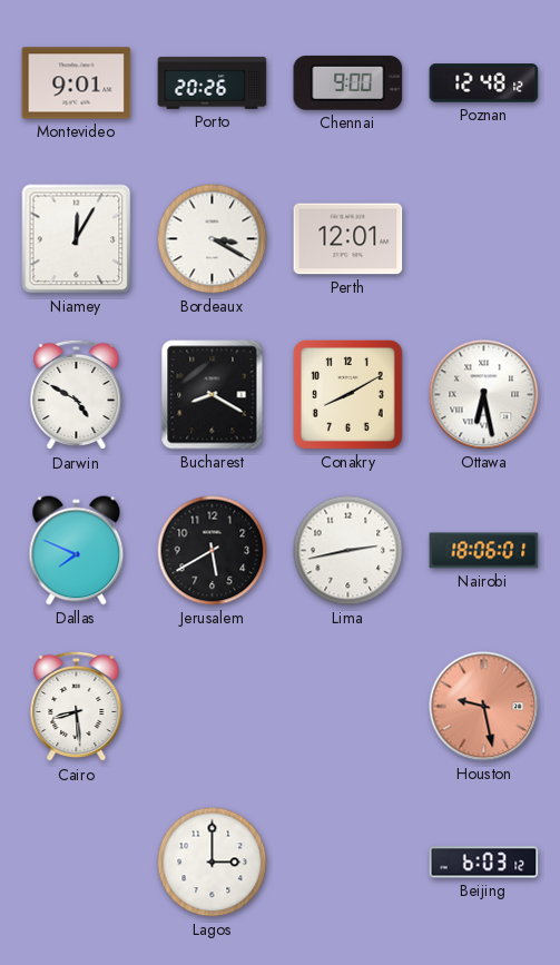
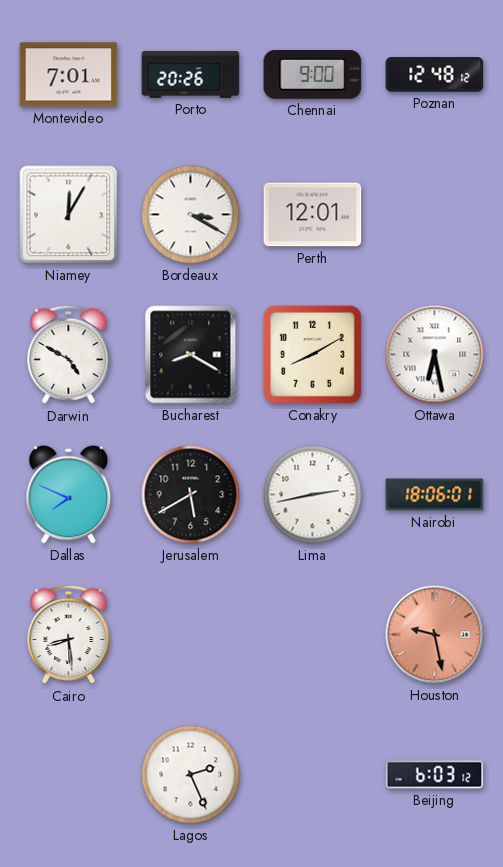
Montevideo: 9:01 -> 7:01 (69, 75)
Lagos: 3:00 -> 2:26 (191, 775)
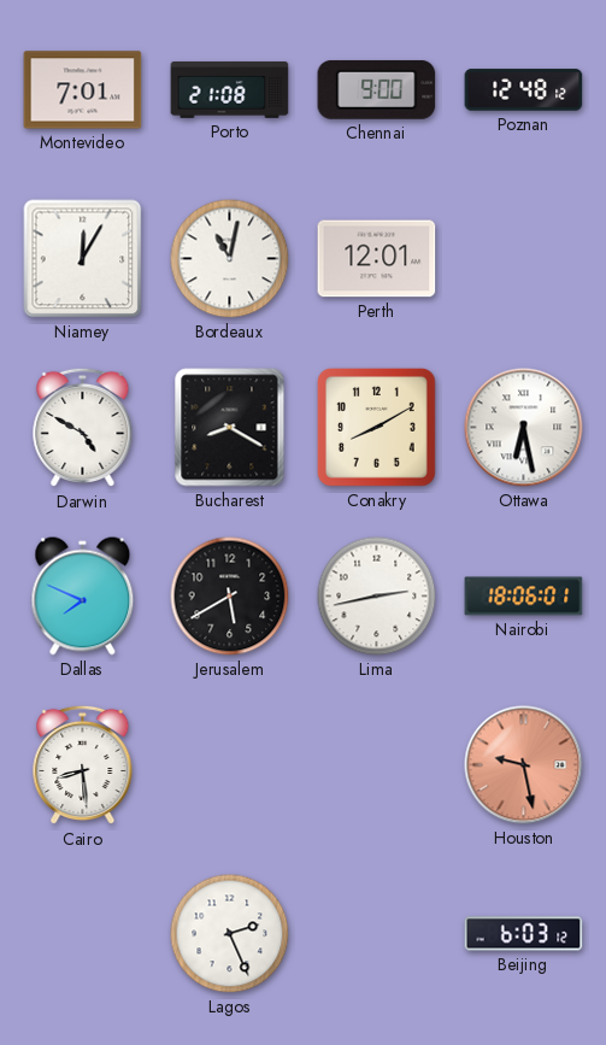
Porto: 20:26 -> 21:08 (230, 89)
Bordeaux: 3:20 -> 11:02 (230, 259)
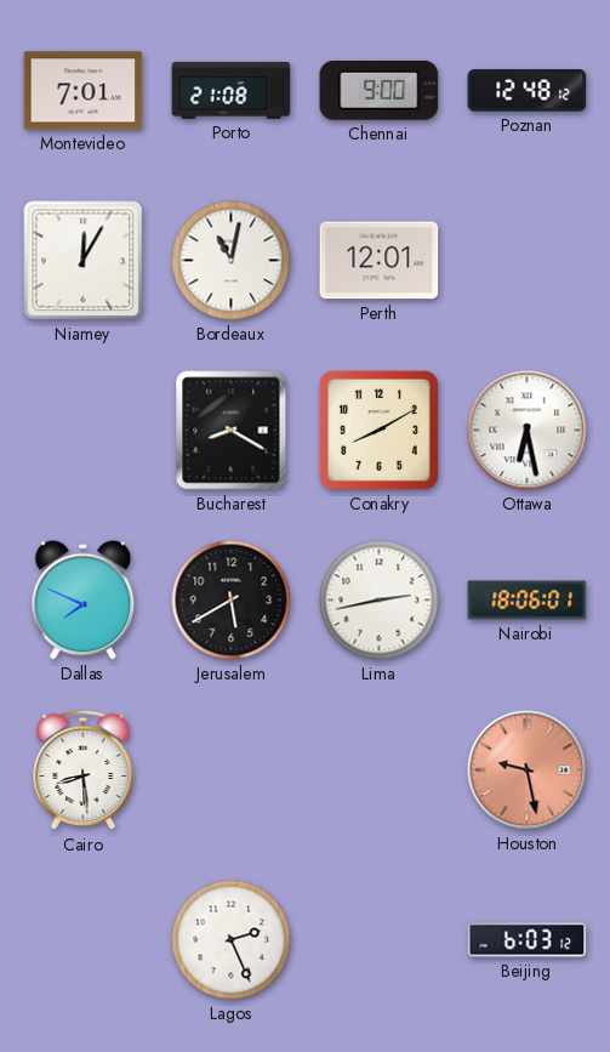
Darwin: 4:50 -> none (83, 428)
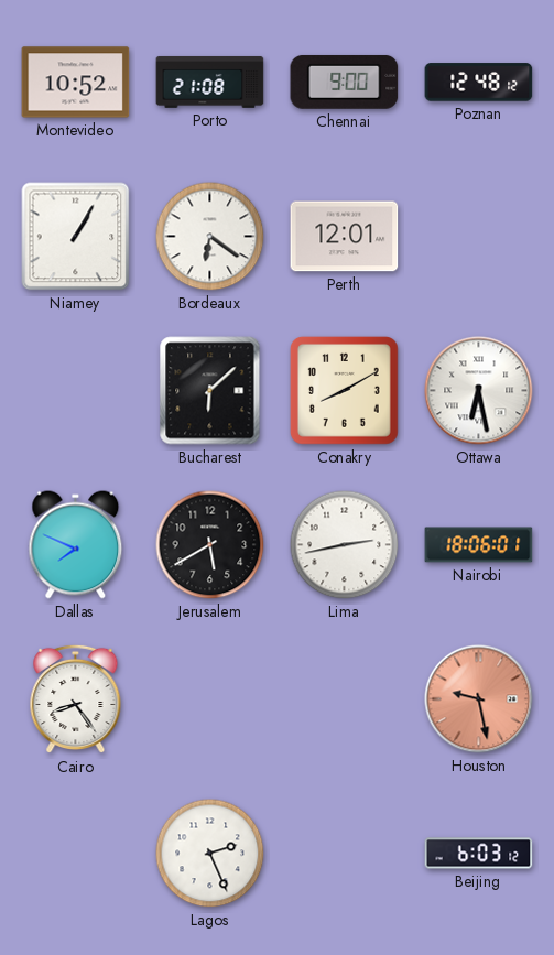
Montevideo: 7:01 -> 10:52 (76, 83)
Niamey: 12:05 -> 1:05 (76, 237)
Bordeaux: 11:02 -> 6:21 (210, 237)
Bucharest: 8:20 -> 6:08 (210, 391)
Cairo: 8:29 -> 8:24 (76, 699)
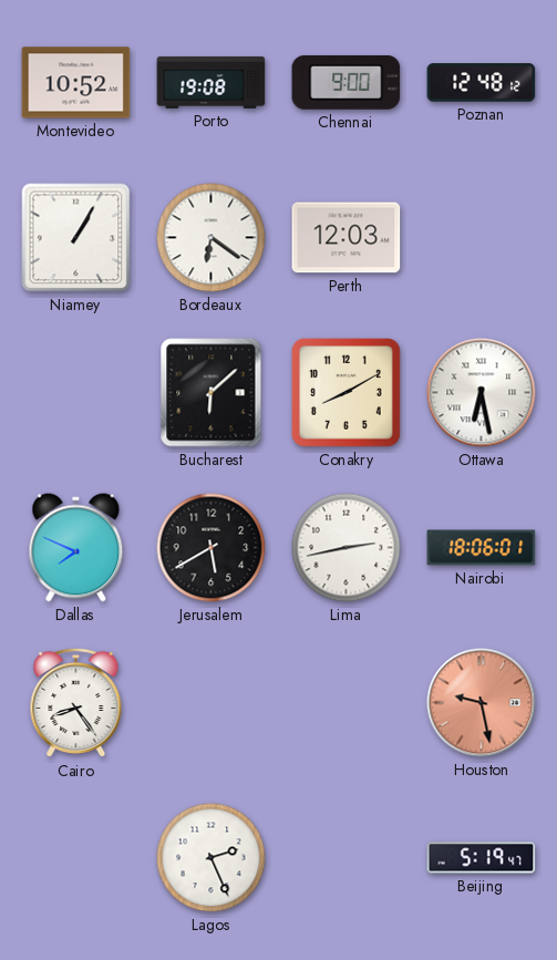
Porto: 21:08 -> 19:08 (212, 82)
Perth: 12:01 -> 12:03 (347, 238)
Beijing: 6:03 -> 5:19 (482, 858)
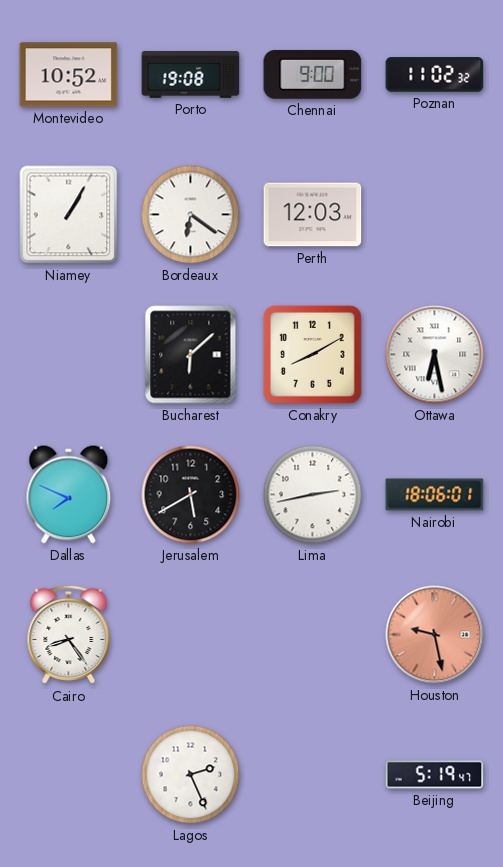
Poznan: 12:48 -> 11:02 (435, 75)
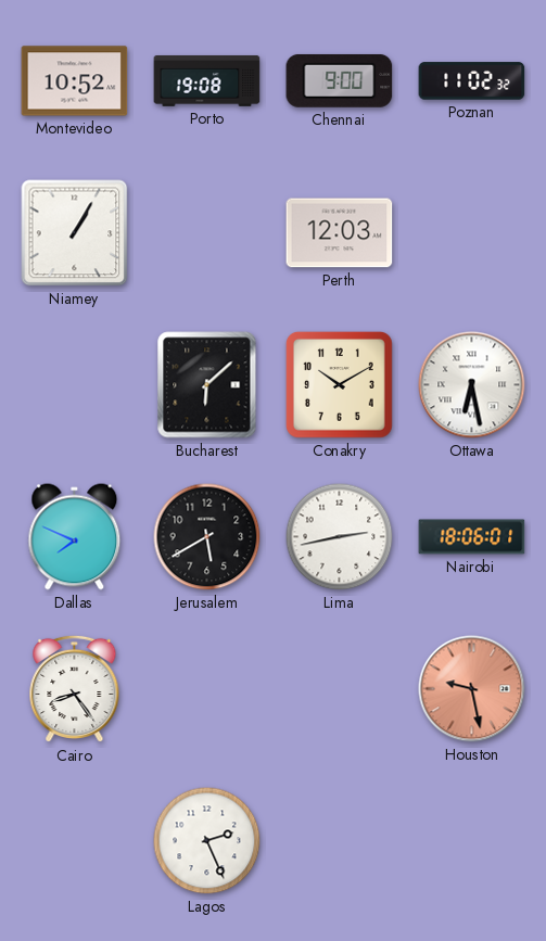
Bordeaux: 6:21 -> none (191, 215)
Conakry: 8:10 -> 10:10 (339, 384)
Beijing: 5:19 -> none (435, 775)
